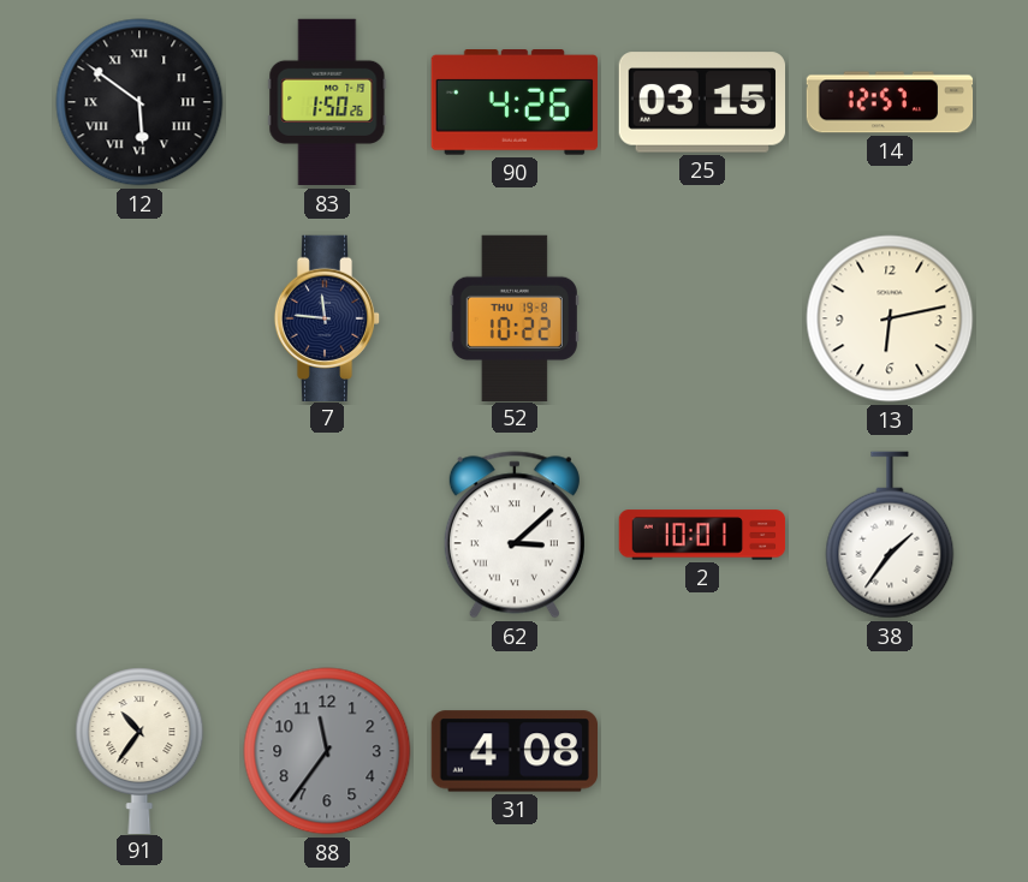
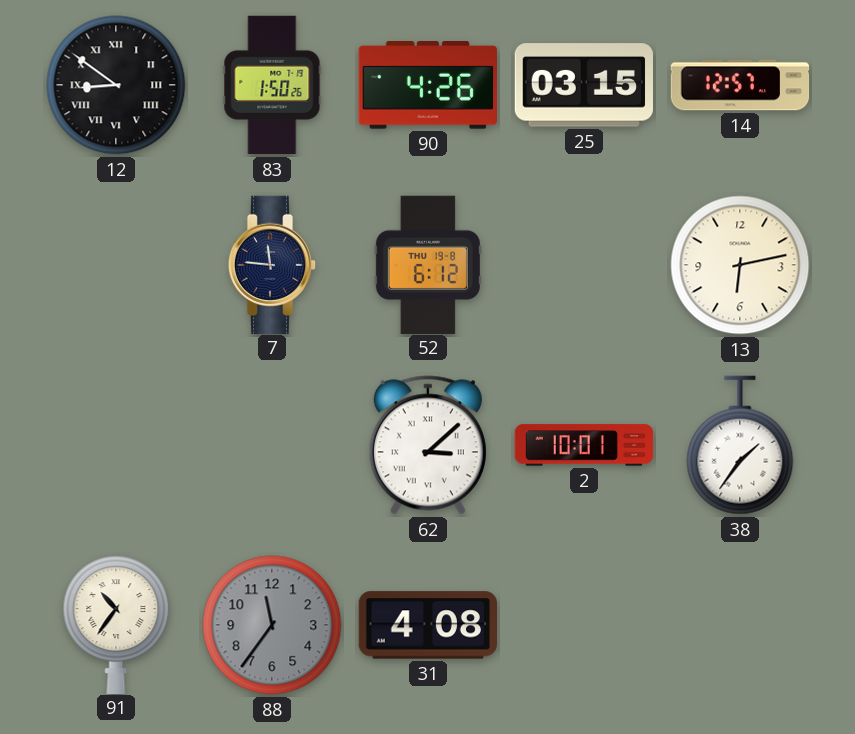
12: 5:51 -> 8:51 (116, 85)
52: 10:22 -> 6:12 (428, 264)
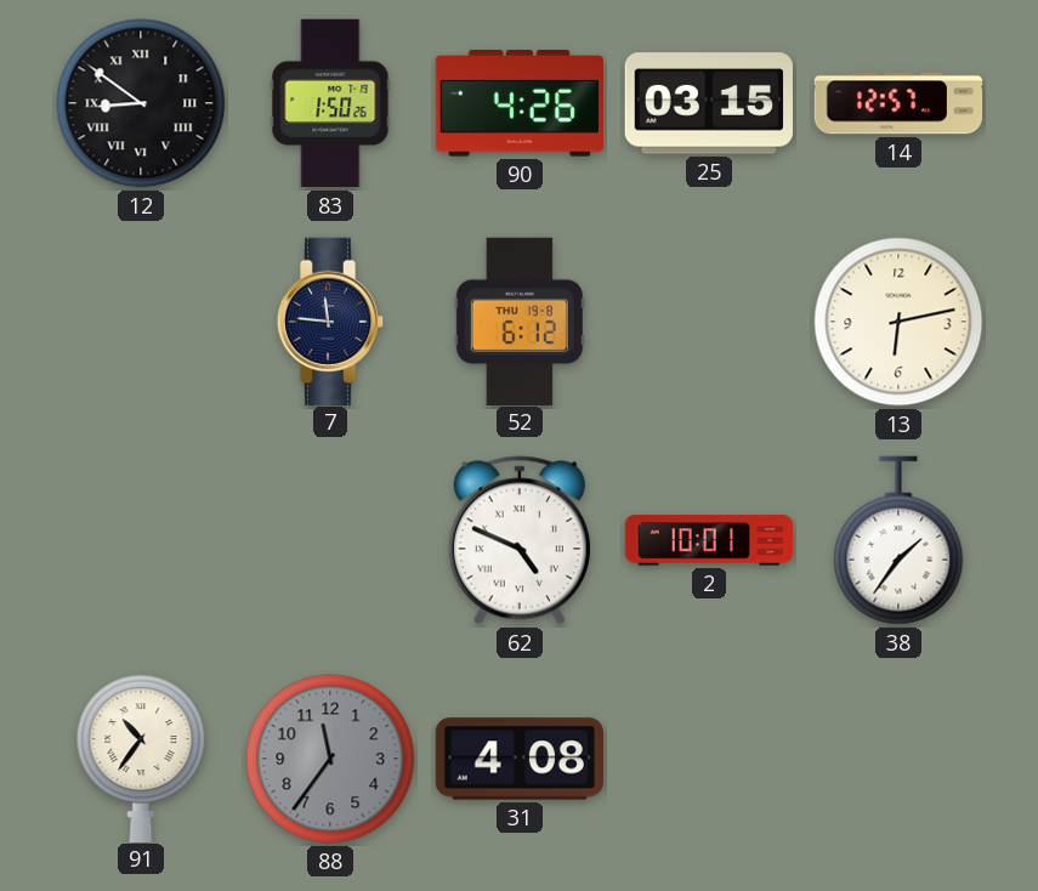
62: 3:08 -> 4:49 (520, 540)
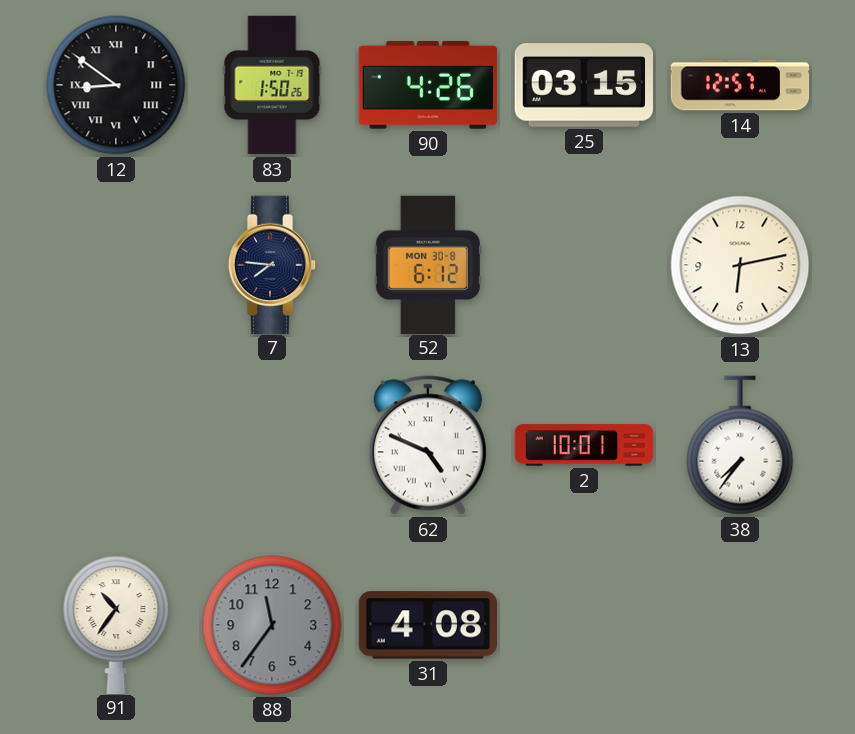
7: 11:46 -> 7:46 (272, 264)
52 date: THU 19-8 -> MON 30-8 (428, 264)
38: 1:36 -> 7:36 (740, 445)
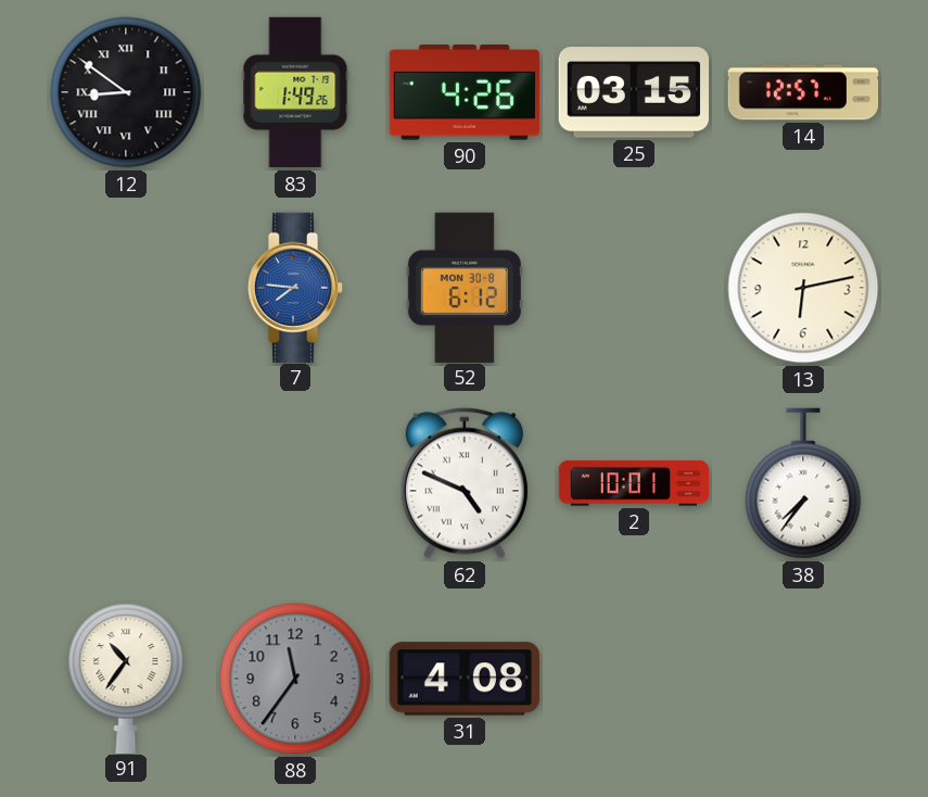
83: 1:50 -> 1:49 (295, 92)
7 dial: navy -> blue (295, 287)
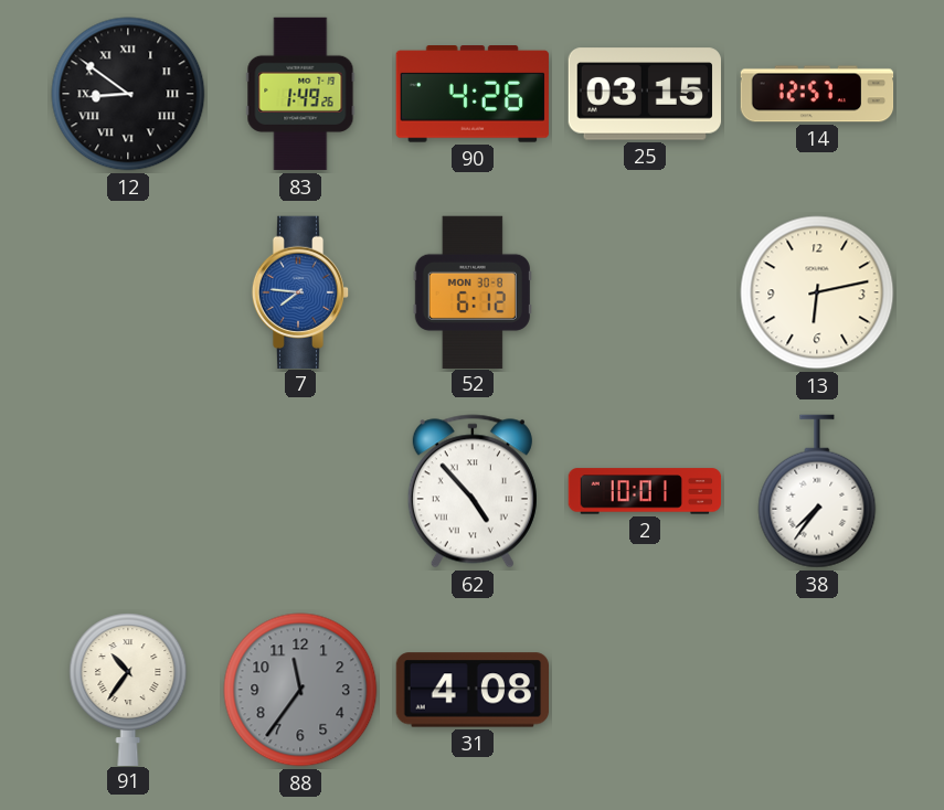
62: 4:49 -> 4:53 (473, 491)
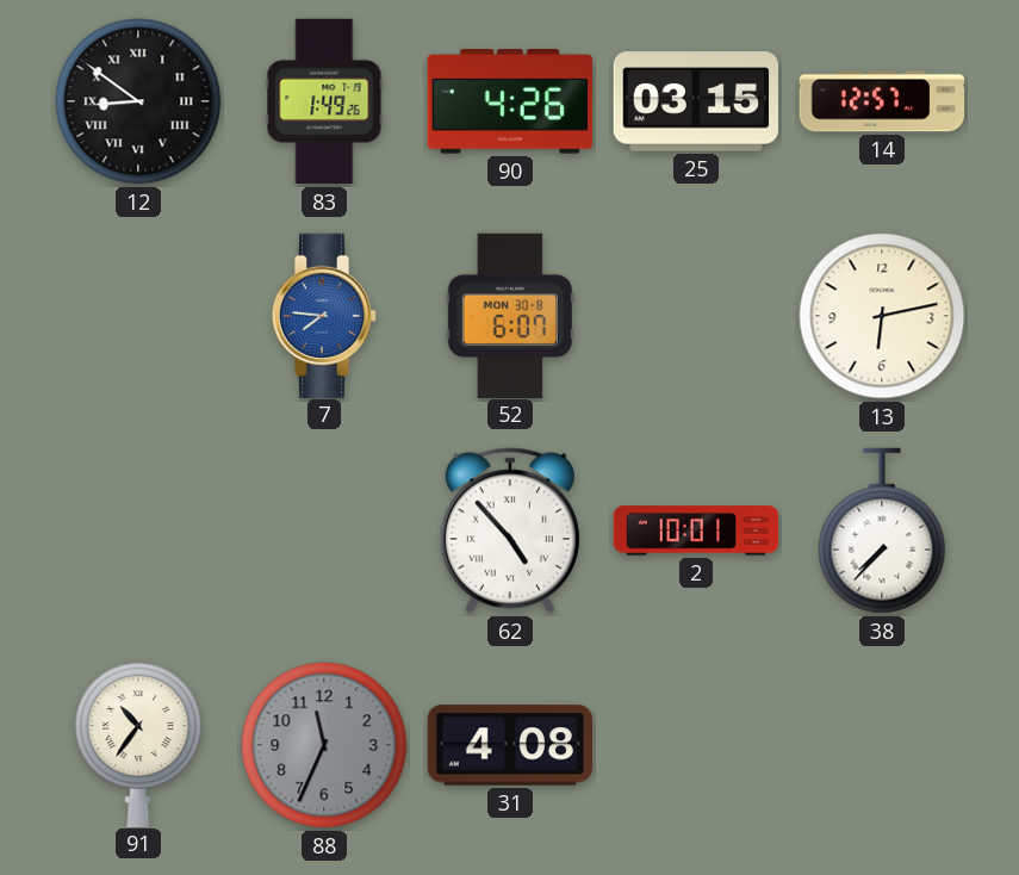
52: 6:12 -> 6:07 (510, 315)
38: 7:36 -> 7:37 (882, 530)
88: 11:36 -> 11:34 (324, 745)
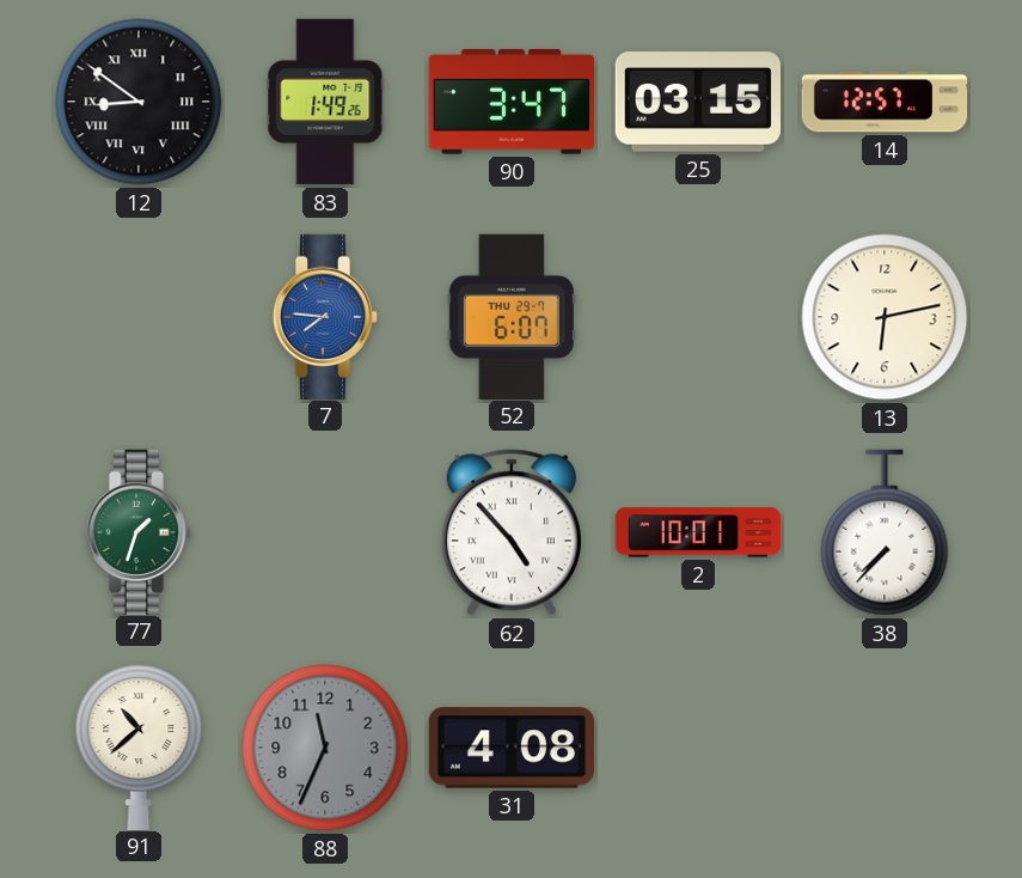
90: 4:26 -> 3:47 (512, 103)
52 date: MON 30-8 -> THU 29-7 (512, 316)
77: none -> 1:33 (139, 531)
91: 10:36 -> 10:38 (139, 746)
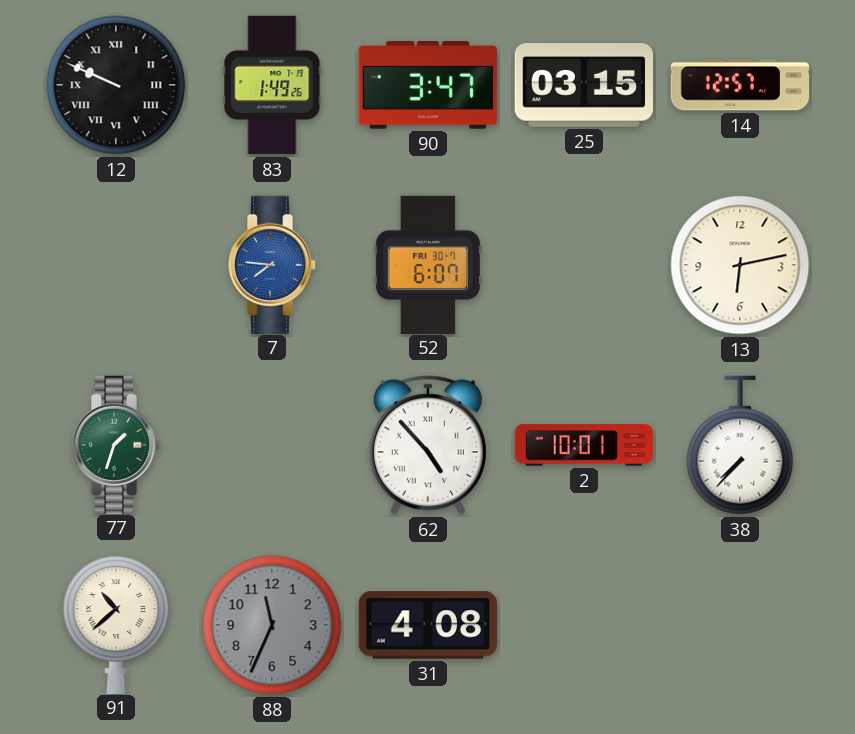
12: 8:51 -> 9:49 (116, 85)
52 date: THU 29-7 -> FRI 30-7 (428, 264)
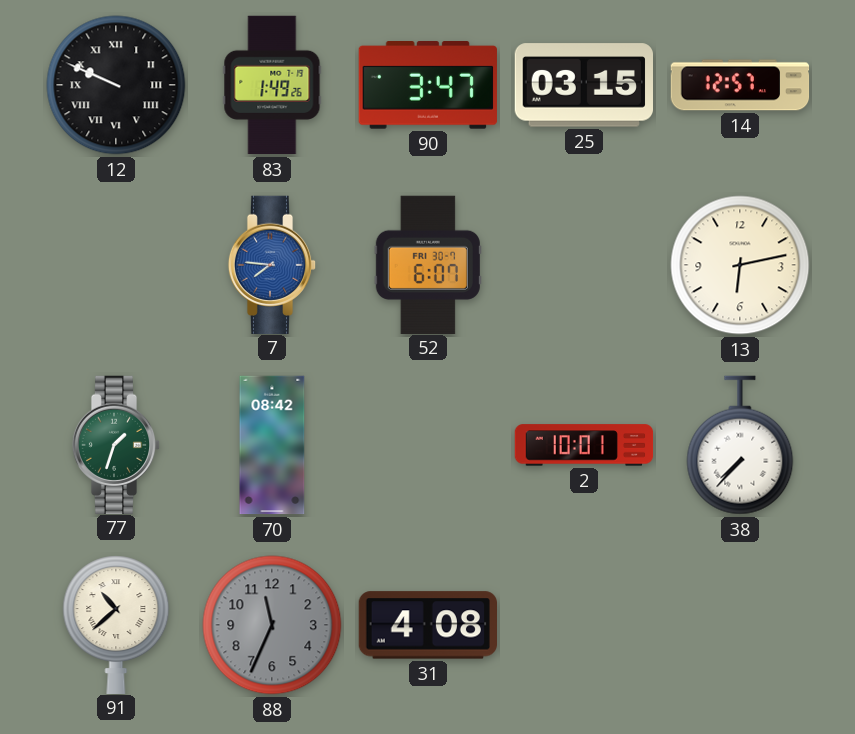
70: none -> 08:42 (272, 445)
62: 4:53 -> none (428, 445)
